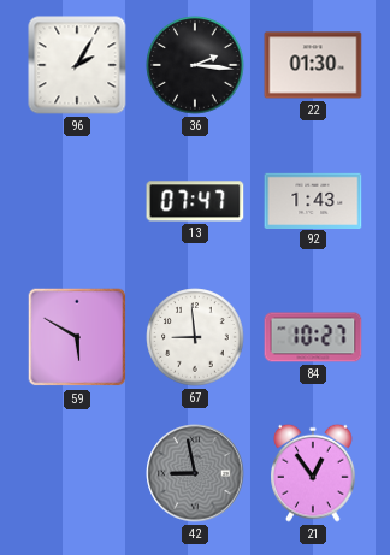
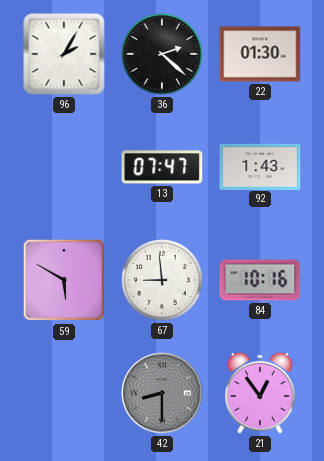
36: 2:16 -> 2:22 (162, 54)
84: 10:27 -> 10:16 (260, 280)
42: 8:58 -> 8:30 (162, 393)
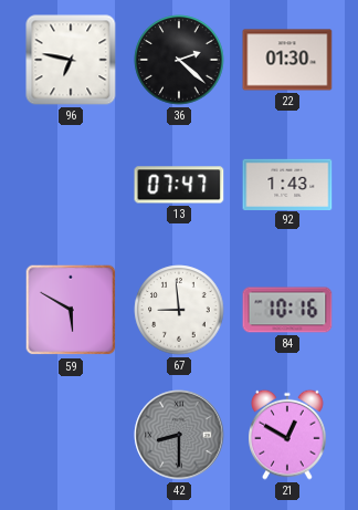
96: 2:05 -> 6:47 (71, 60)
21: 12:54 -> 12:50 (287, 435)
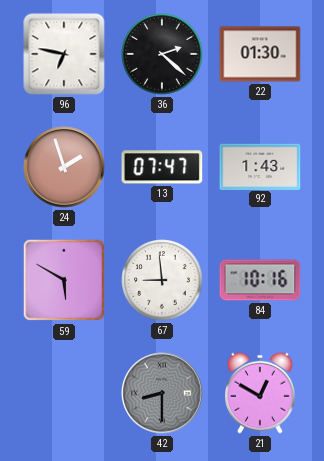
24: none -> 1:57 (64, 167)
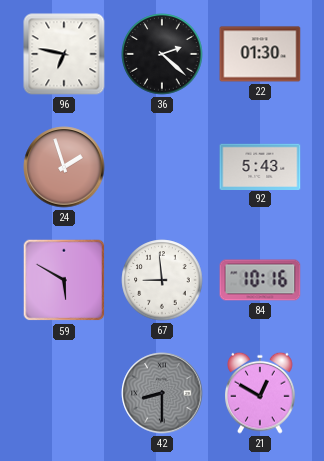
13: 07:47 -> none (162, 167)
92: 1:43 -> 5:43 (260, 166)
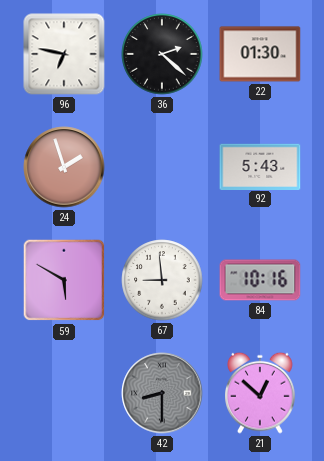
21: 12:50 -> 12:52 (260, 393)
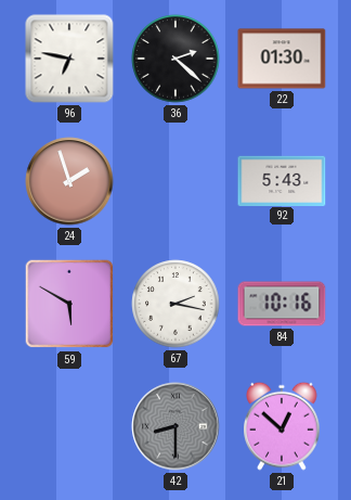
67: 8:59 -> 2:17 (175, 304)
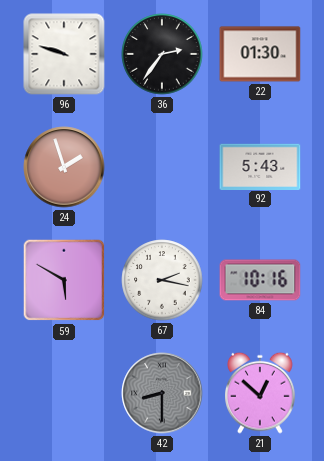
96: 6:47 -> 9:48 (64, 54)
36: 2:22 -> 2:36 (162, 54)
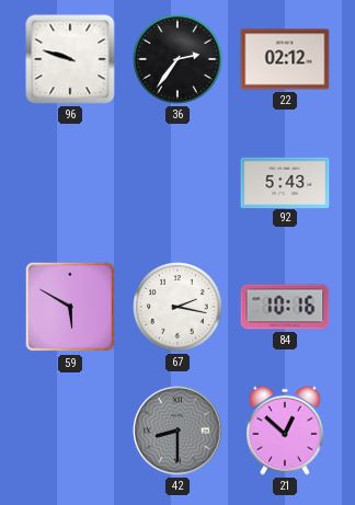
22: 01:30 -> 02:12 (285, 59)
24: 1:57 -> none (64, 167)
